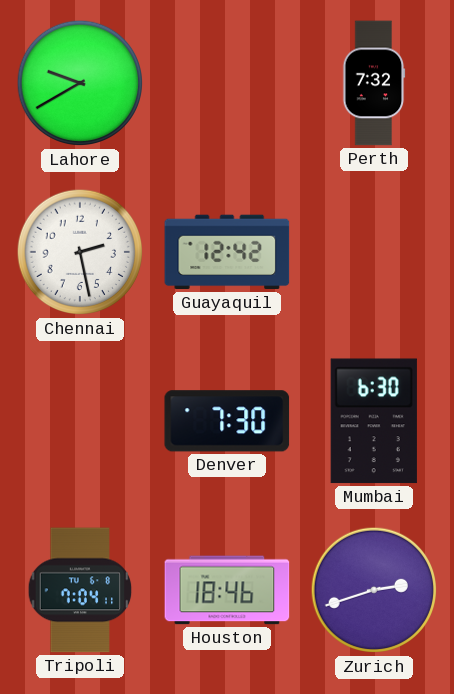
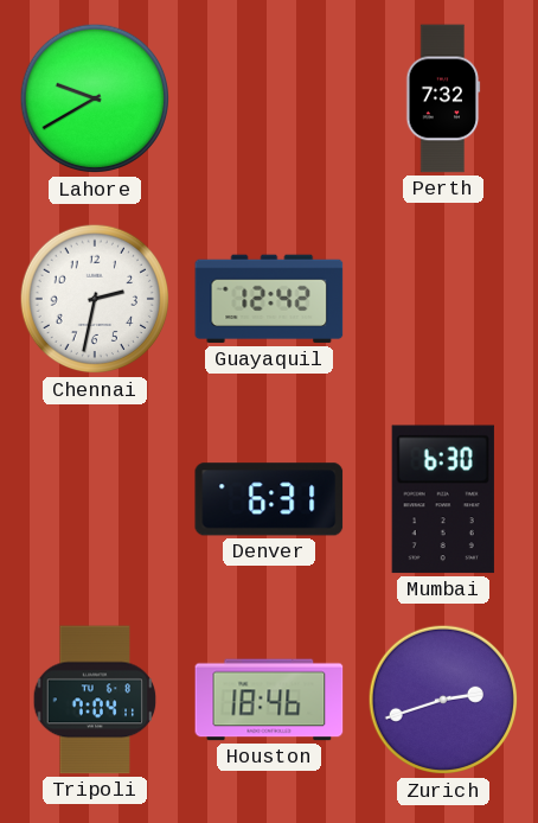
Chennai: 2:28 -> 2:32 (95, 299)
Denver: 7:30 -> 6:31 (269, 499)
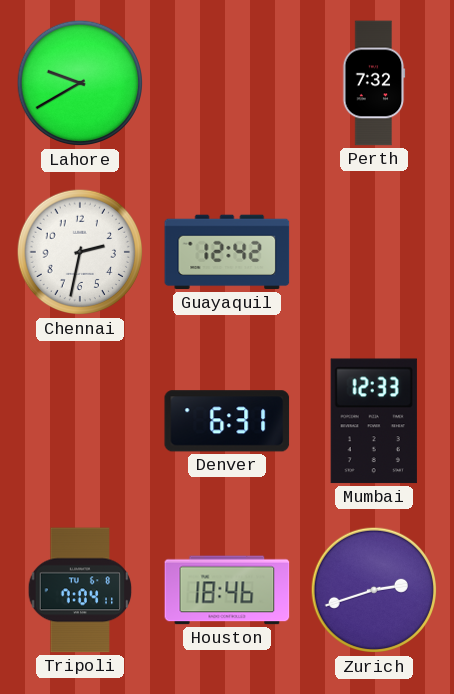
Mumbai: 6:30 -> 12:33 (374, 421)
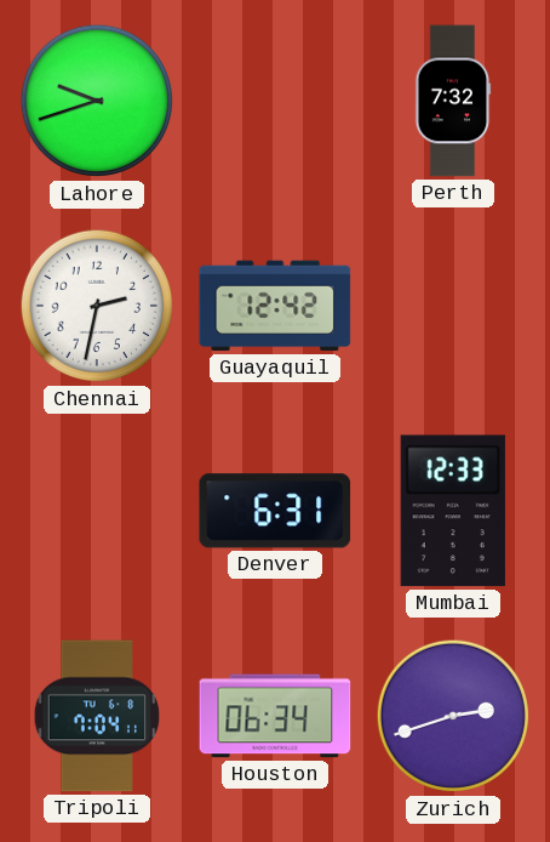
Lahore: 9:40 -> 9:42 (97, 101)
Houston: 18:46 -> 06:34 (275, 716)
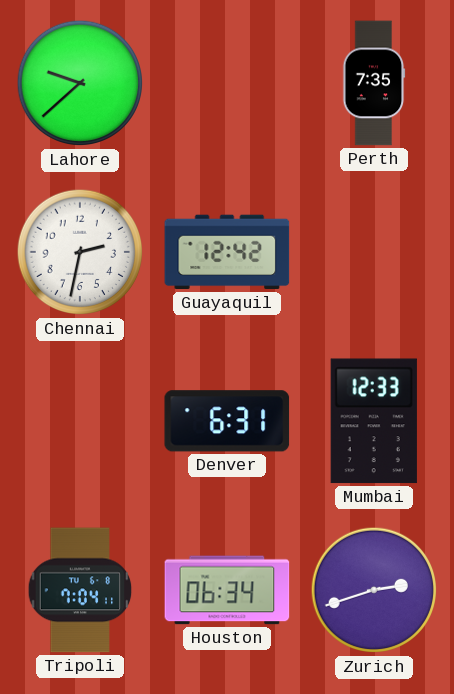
Lahore: 9:42 -> 9:38 (80, 83)
Perth: 7:32 -> 7:35 (374, 83)
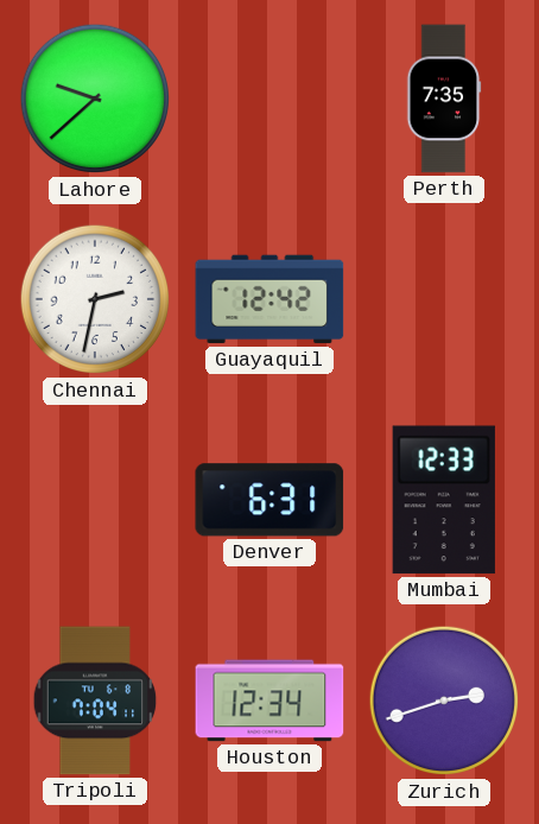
Houston: 06:34 -> 12:34 (269, 701)
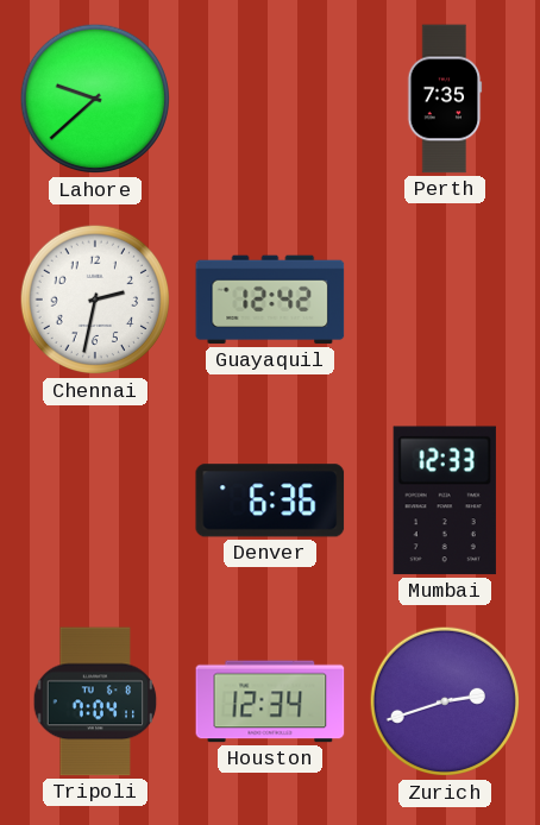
Denver: 6:31 -> 6:36 (270, 500)
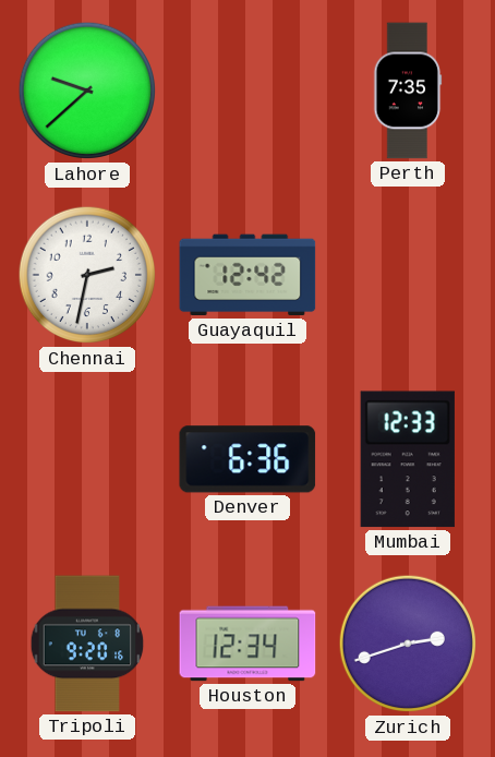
Tripoli: 7:04 -> 9:20 (87, 644)
